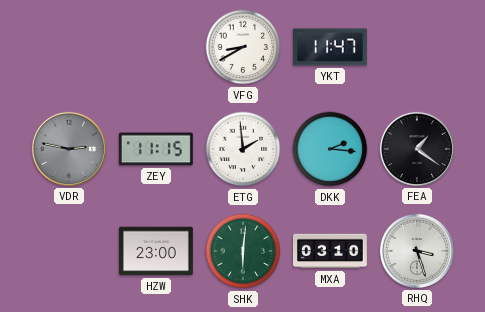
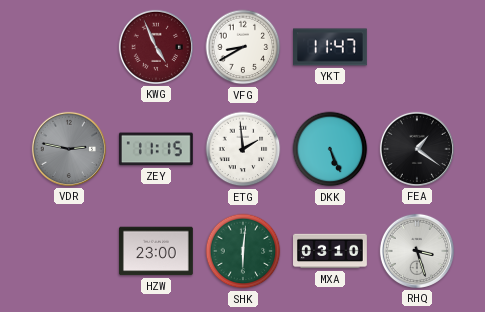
KWG: none -> 4:56 (156, 47)
DKK: 2:16 -> 5:26 (330, 149)
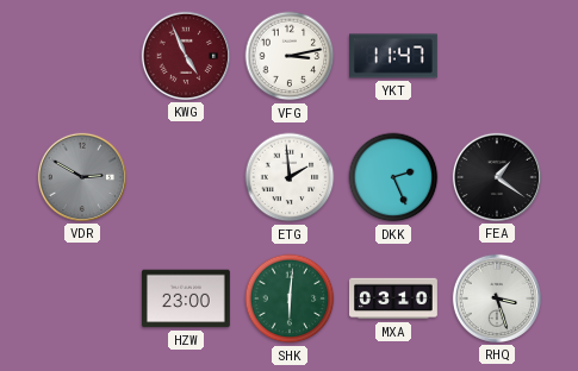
VFG: 8:40 -> 3:13 (290, 56)
VDR: 2:47 -> 2:50 (82, 177)
ZEY: 11:15 -> none (156, 149)
DKK: 5:26 -> 2:26 (393, 177)
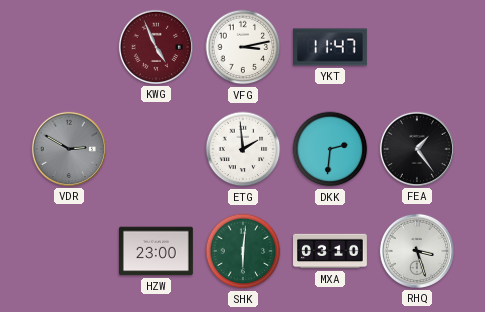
DKK: 2:26 -> 2:31 (330, 149)
FEA: 1:21 -> 1:24 (417, 149)
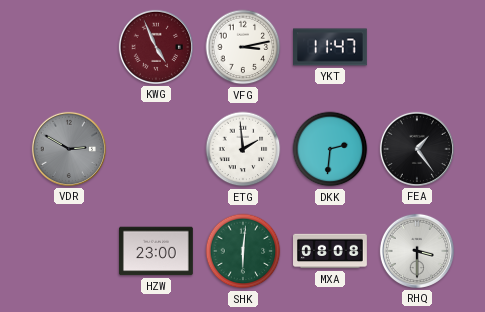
MXA: 03:10 -> 08:08 (331, 251)
RHQ: 3:27 -> 3:30 (417, 251)
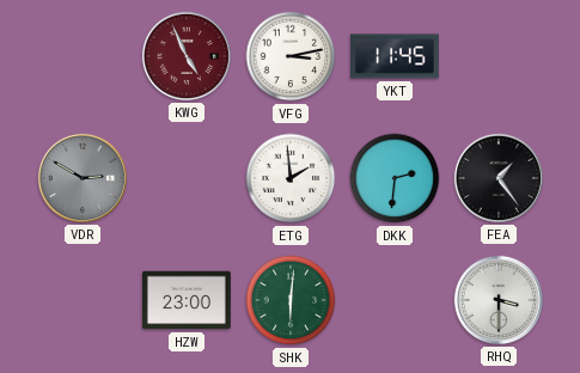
YKT: 11:47 -> 11:45 (396, 56)
MXA: 08:08 -> none (331, 251)
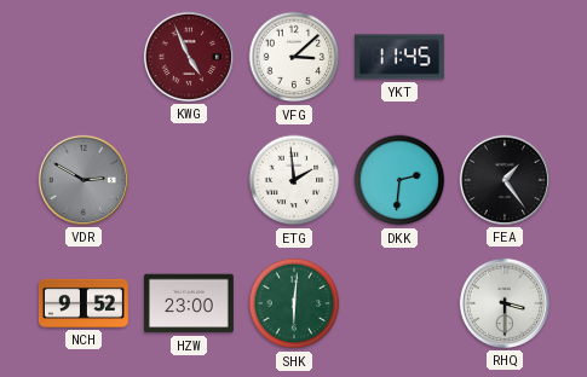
VFG: 3:13 -> 3:08 (294, 57)
NCH: none -> 9:52 (84, 303)
